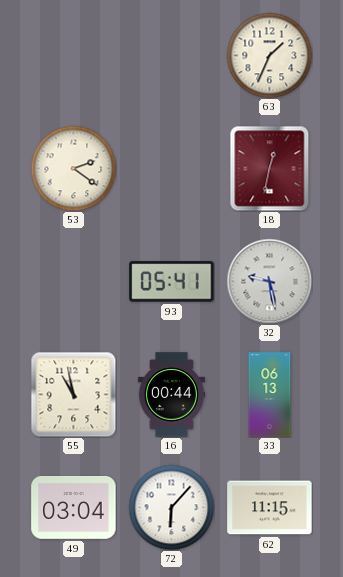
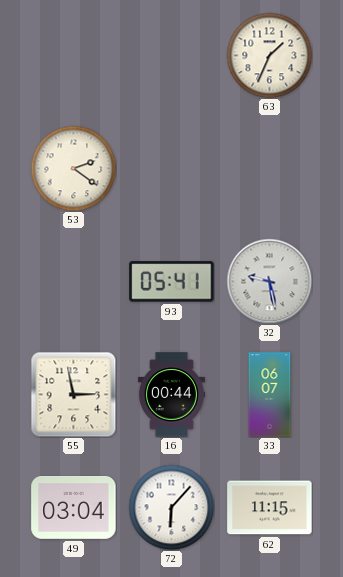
18: 12:32 -> none (270, 168)
55: 10:58 -> 2:58 (73, 394)
33: 06:13 -> 06:07 (270, 395)
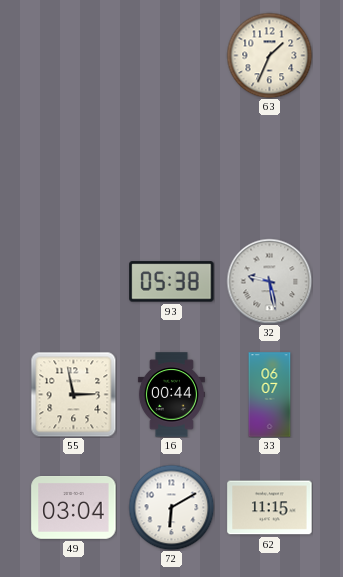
53: 2:21 -> none (73, 168)
93: 05:41 -> 05:38 (172, 282)
72: 6:07 -> 6:10 (171, 507)
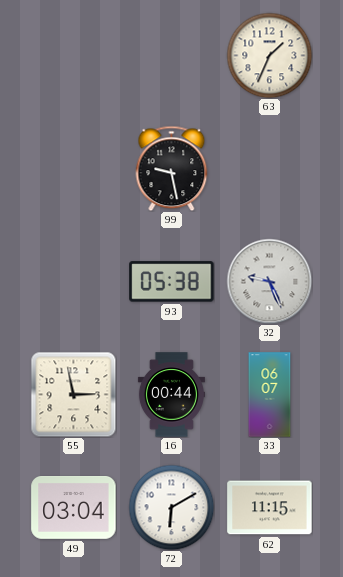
99: none -> 9:28 (172, 168)
32: 9:28 -> 9:26 (269, 281)
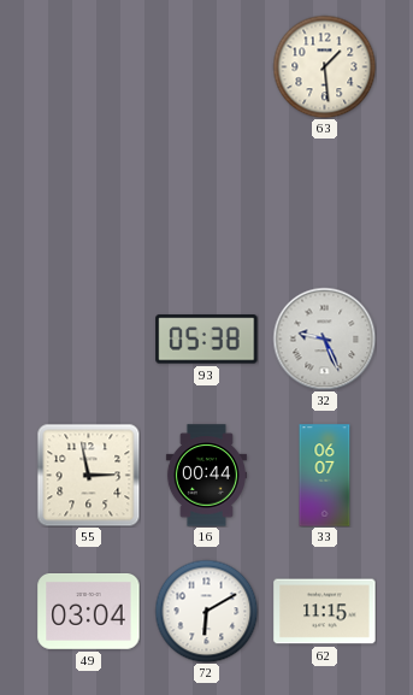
63: 1:34 -> 1:29 (324, 66)
99: 9:28 -> none (172, 168)
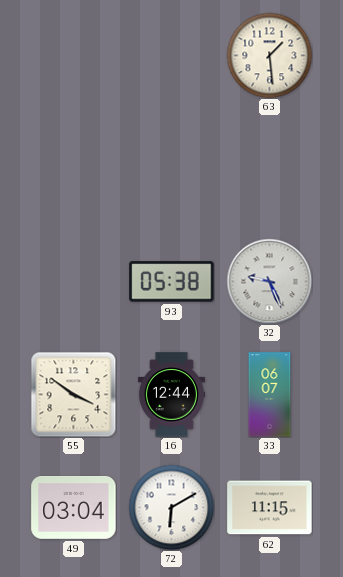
55: 2:58 -> 3:51 (73, 394)
16: 00:44 -> 12:44 (171, 395)
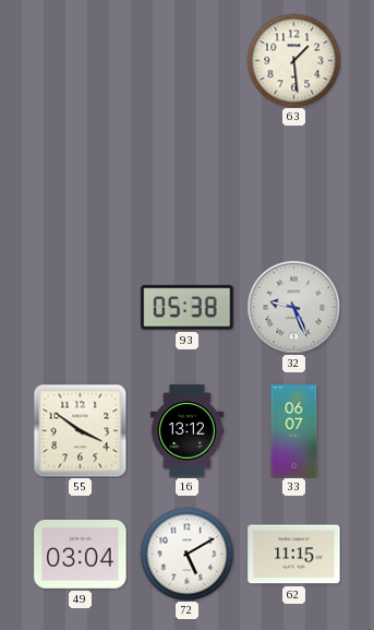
16: 12:44 -> 13:12 (186, 431)
72: 6:10 -> 5:10 (186, 554)
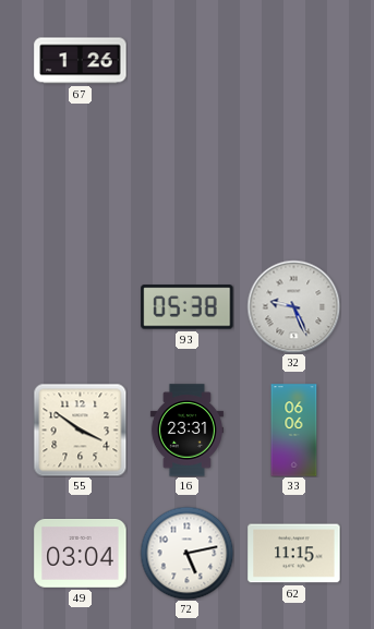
67: none -> 1:26 (81, 61)
63: 1:29 -> none (293, 60)
16: 13:12 -> 23:31 (186, 431)
33: 06:07 -> 06:06 (294, 431)
72: 5:10 -> 5:13 (186, 553)
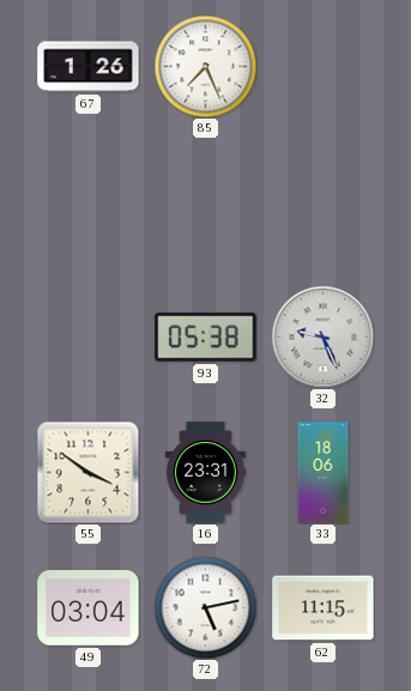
85: none -> 7:26 (205, 66)
33: 06:06 -> 18:06 (324, 473)
